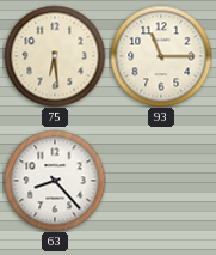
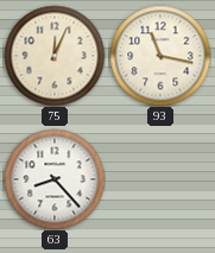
75: 6:29 -> 12:04 (55, 56)
93: 11:15 -> 11:17 (160, 56)
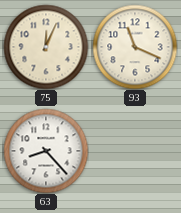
93: 11:17 -> 11:19 (135, 47)
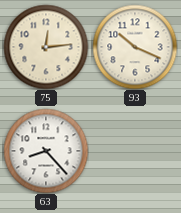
75: 12:04 -> 12:14 (46, 47)
93: 11:19 -> 10:19 (135, 47)
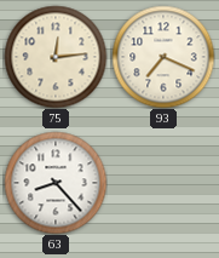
93: 10:19 -> 7:19 (163, 57)
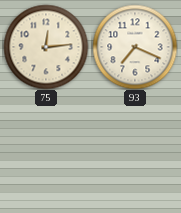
63: 8:23 -> none (56, 183)
